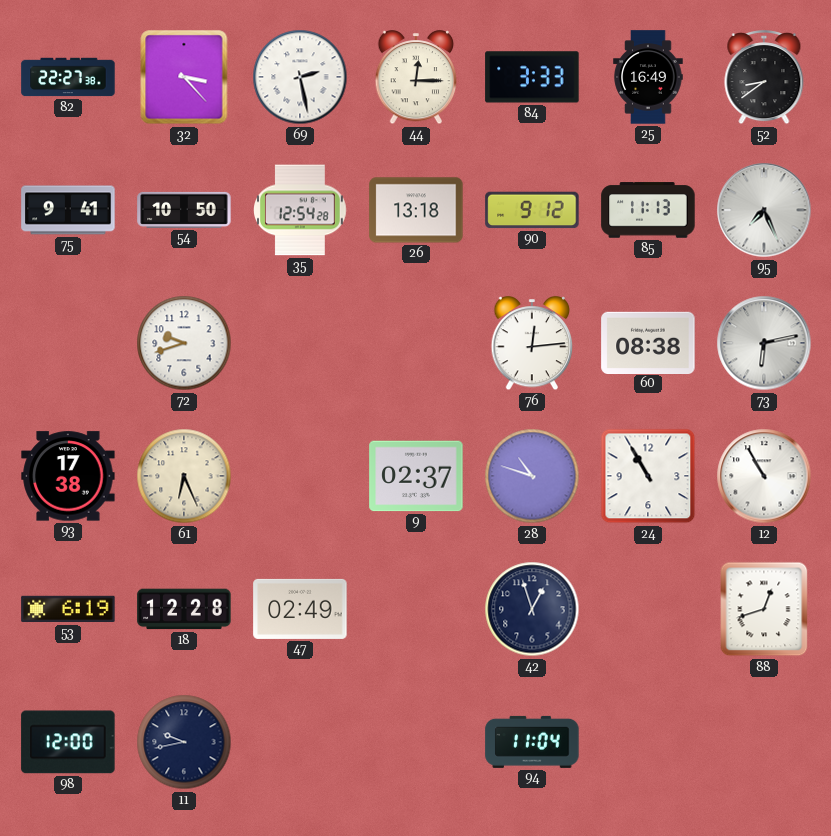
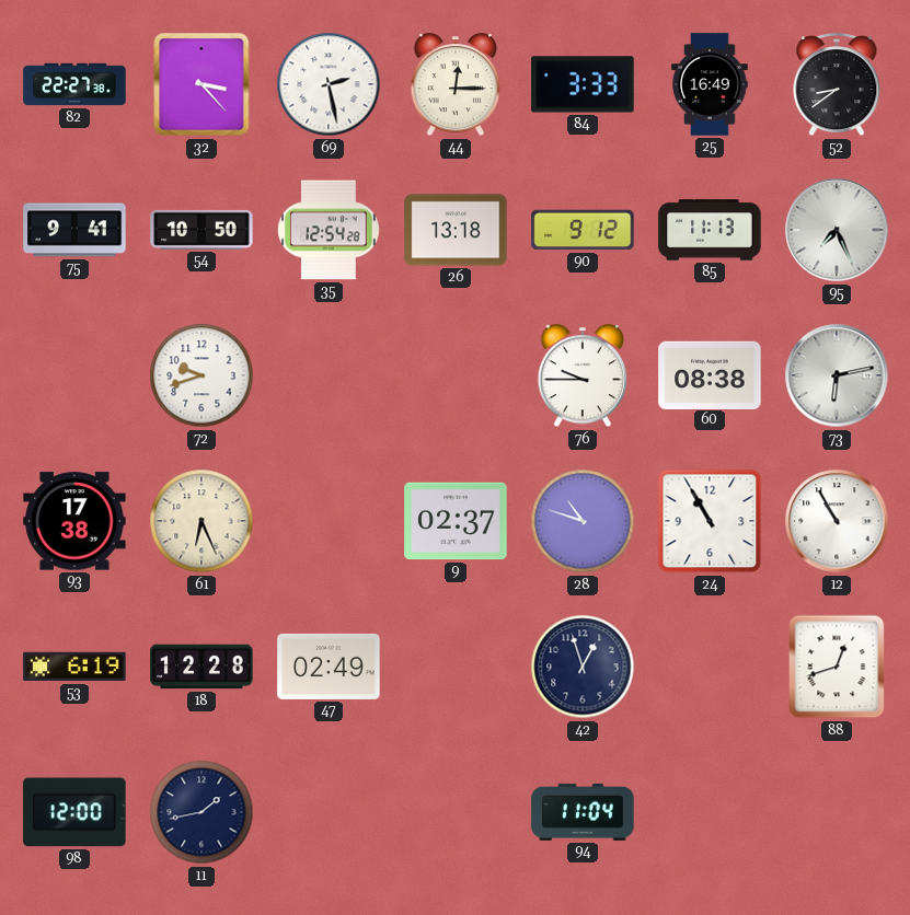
76: 12:14 -> 9:45 (583, 377)
11: 9:43 -> 1:43 (201, 812)
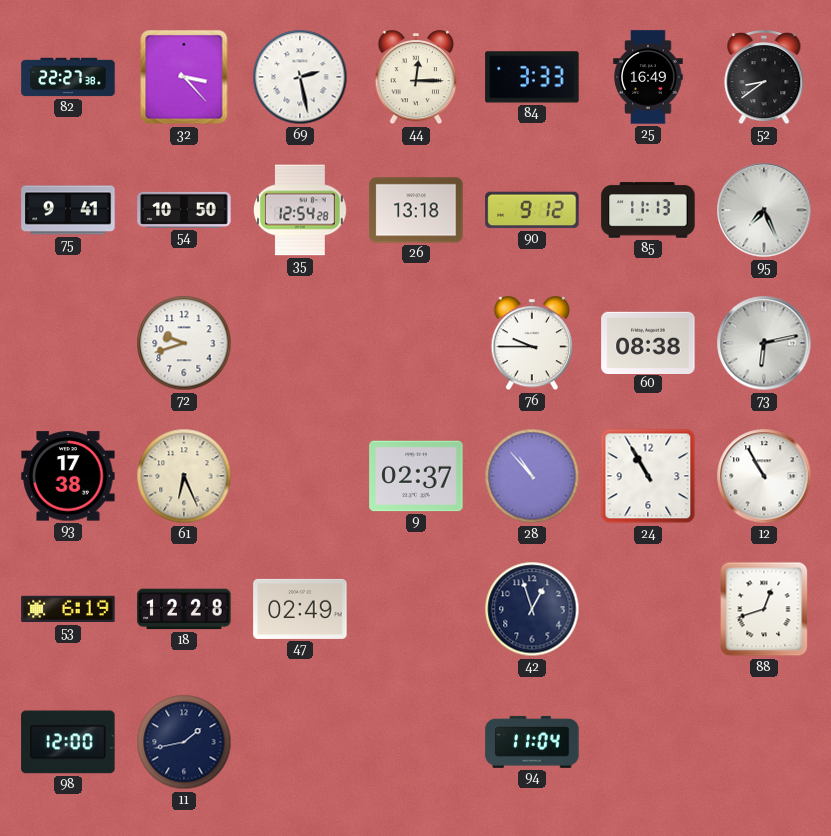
28: 10:48 -> 10:53 (532, 476)
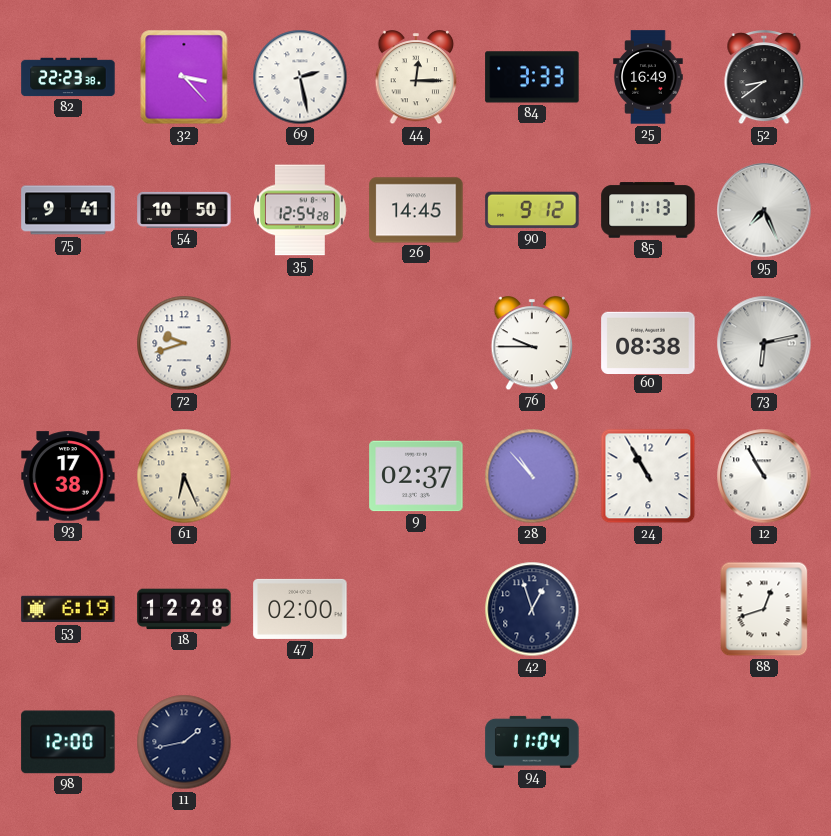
82: 22:27 -> 22:23 (68, 77)
26: 13:18 -> 14:45 (416, 210)
47: 02:49 -> 02:00 (300, 609)
